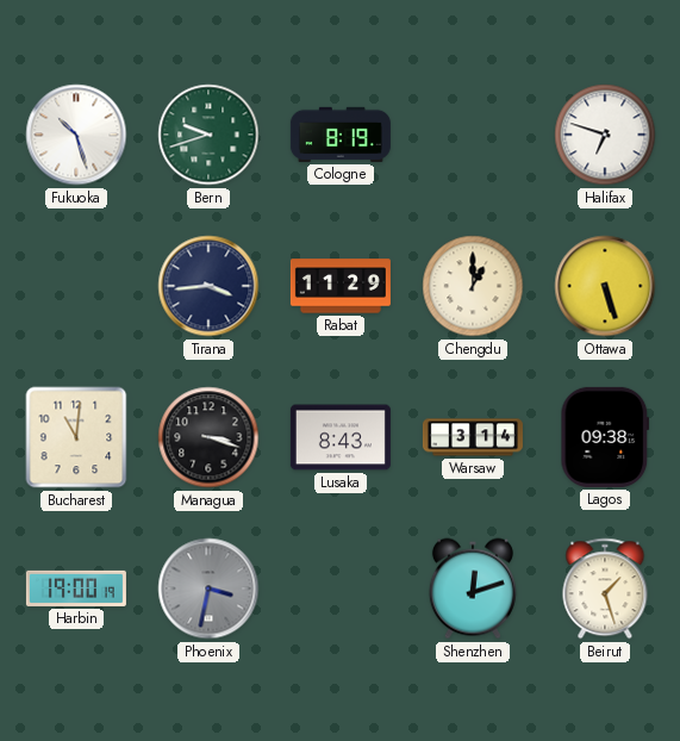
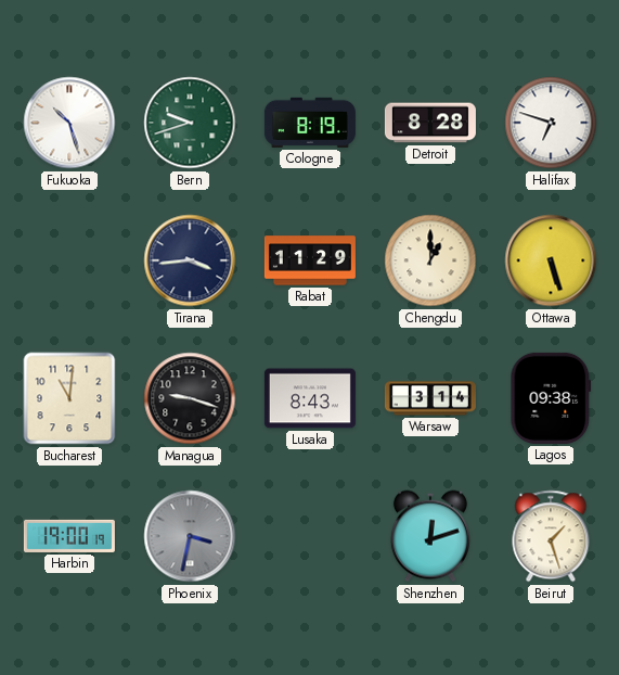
Detroit: none -> 8:28 (430, 123)
Managua: 3:18 -> 9:18 (190, 398)
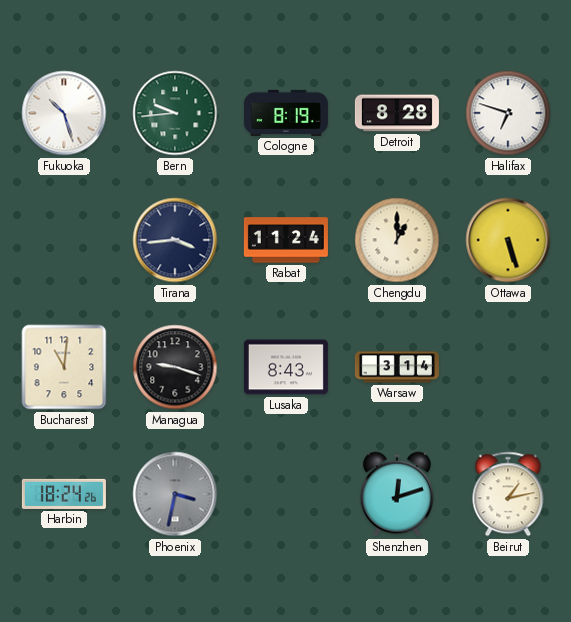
Bern: 9:42 -> 9:44 (175, 113)
Rabat: 11:29 -> 11:24 (286, 240)
Lagos: 09:38 -> none (551, 398)
Harbin: 19:00 -> 18:24 (64, 494)
Beirut: 1:27 -> 1:13 (508, 494)
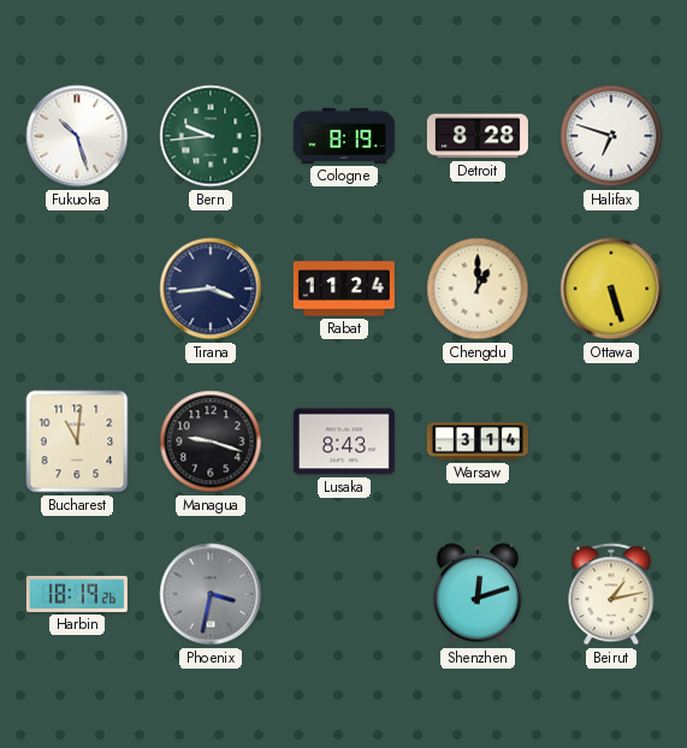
Harbin: 18:24 -> 18:19 (77, 594)
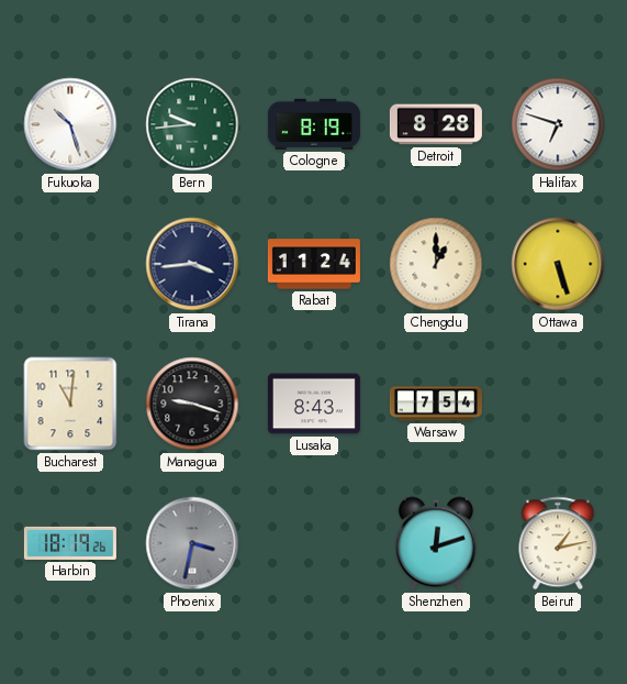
Warsaw: 3:14 -> 7:54 (436, 404)
